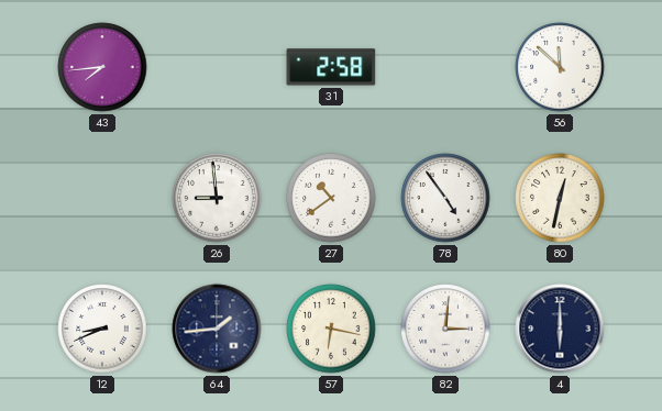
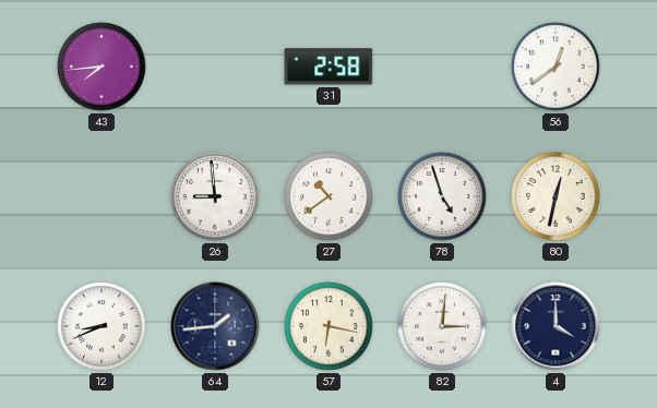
56: 11:52 -> 12:39 (556, 67)
78: 4:54 -> 4:57 (442, 196)
4: 6:00 -> 4:00 (556, 326)
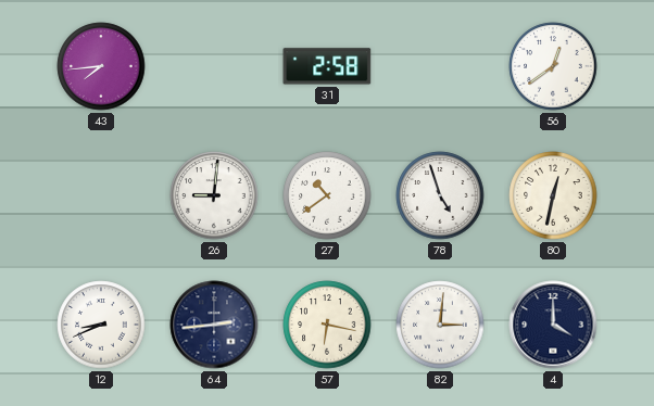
26: 8:59 -> 9:01 (214, 195)
64: 1:44 -> 2:44 (214, 325)
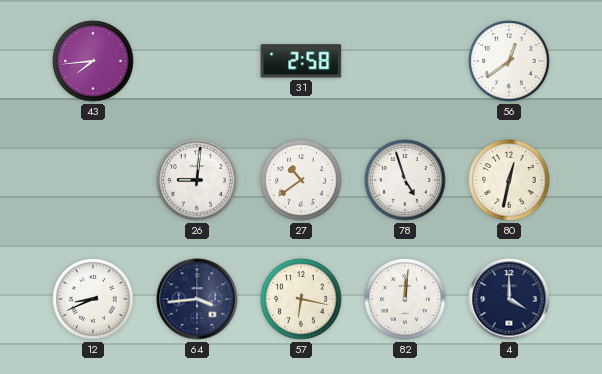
64: 2:44 -> 3:44 (197, 299)
82: 3:01 -> 12:01 (405, 299)
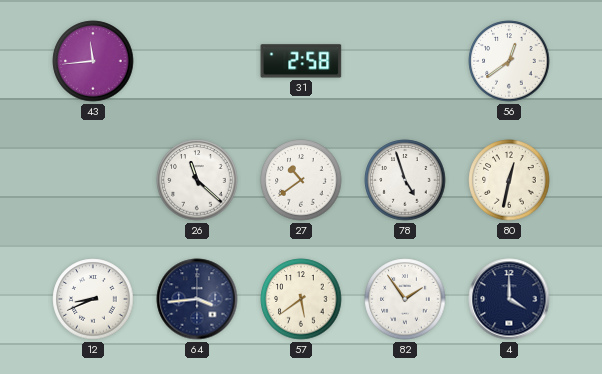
43: 7:44 -> 11:44 (93, 61)
26: 9:01 -> 11:22 (197, 180)
57: 6:17 -> 5:39 (301, 299)
82: 12:01 -> 1:54 (405, 299)
